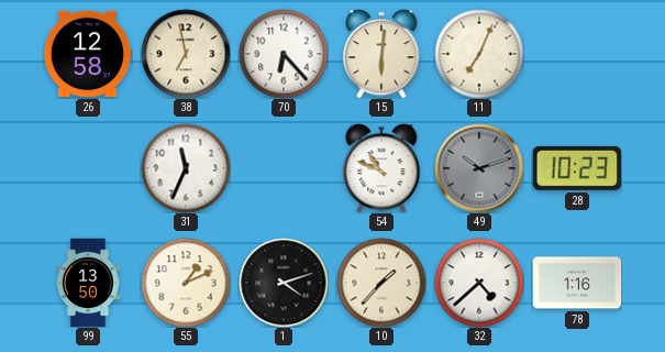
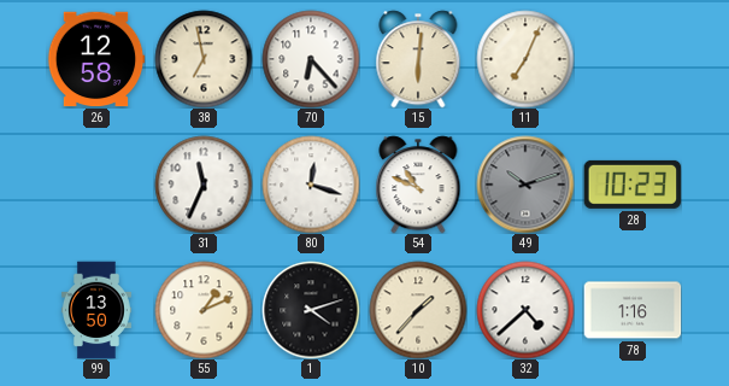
80: none -> 12:18 (311, 185)
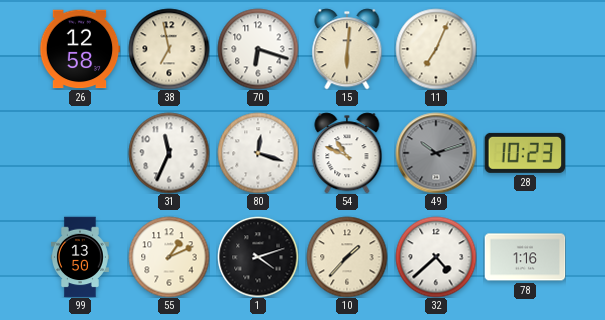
70: 6:23 -> 6:18 (258, 49)
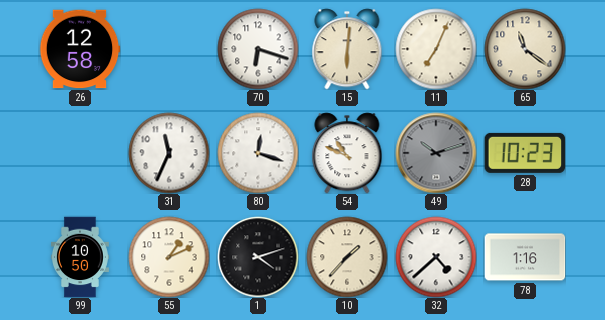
38: 6:58 -> none (169, 49)
65: none -> 11:21 (525, 49)
99: 13:50 -> 10:50 (80, 257)
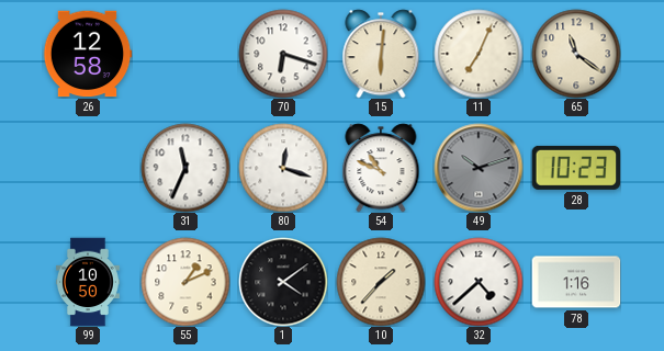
1: 4:12 -> 4:09 (283, 282)
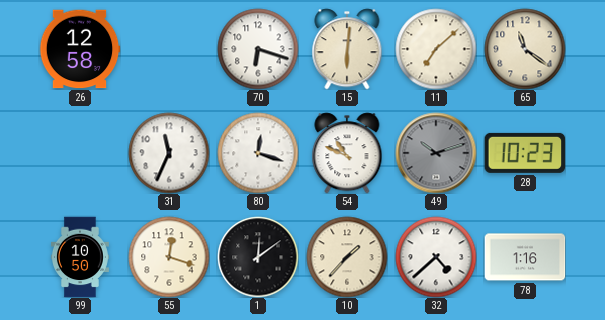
11: 7:04 -> 7:08 (436, 49)
55: 1:11 -> 12:18 (169, 257)
1: 4:09 -> 12:09 (258, 257)
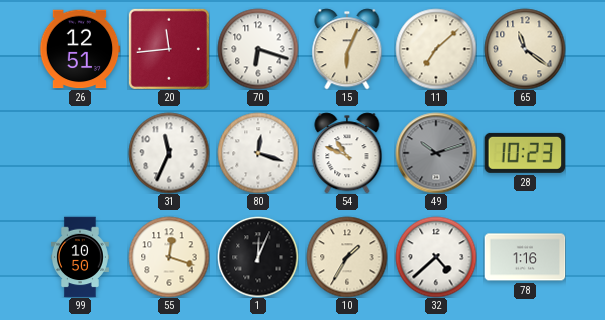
26: 12:58 -> 12:51 (80, 49)
20: none -> 11:44 (169, 49)
15: 6:01 -> 6:04 (347, 49)
1: 12:09 -> 12:04 (258, 257)
10: 1:37 -> 1:35 (347, 257)
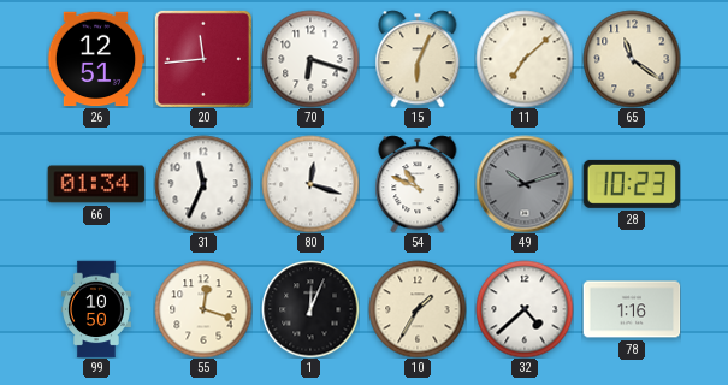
66: none -> 01:34 (96, 184)
